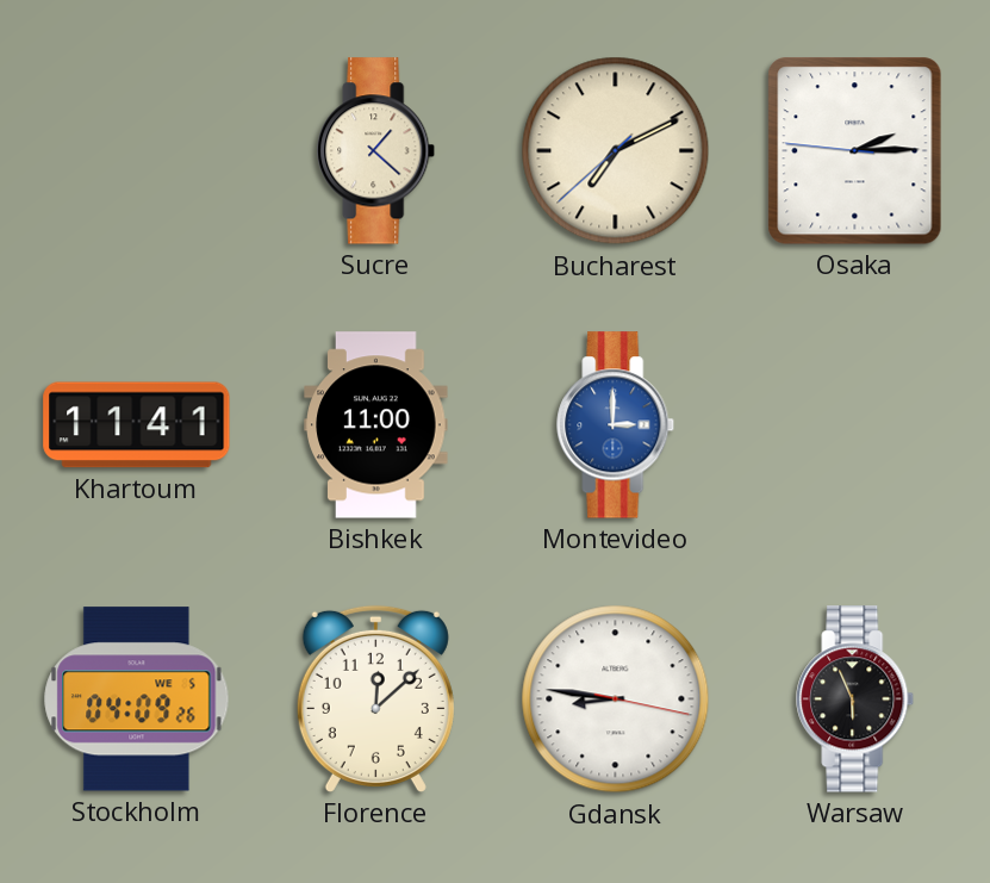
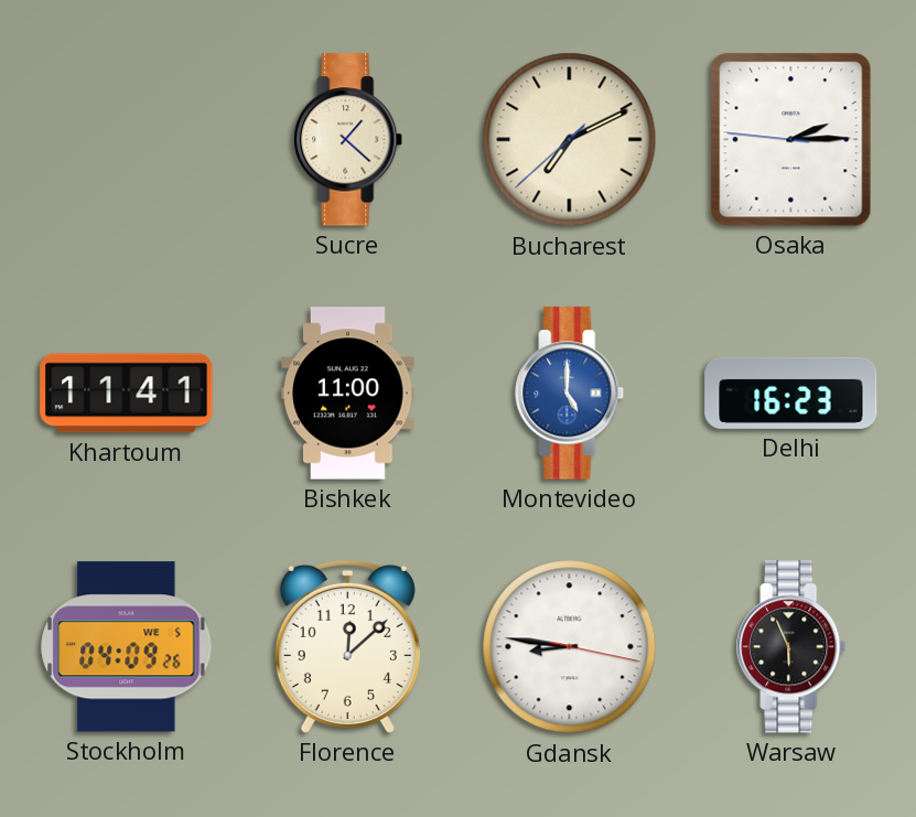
Montevideo: 3:00 -> 5:00 (570, 394)
Delhi: none -> 16:23 (791, 393)
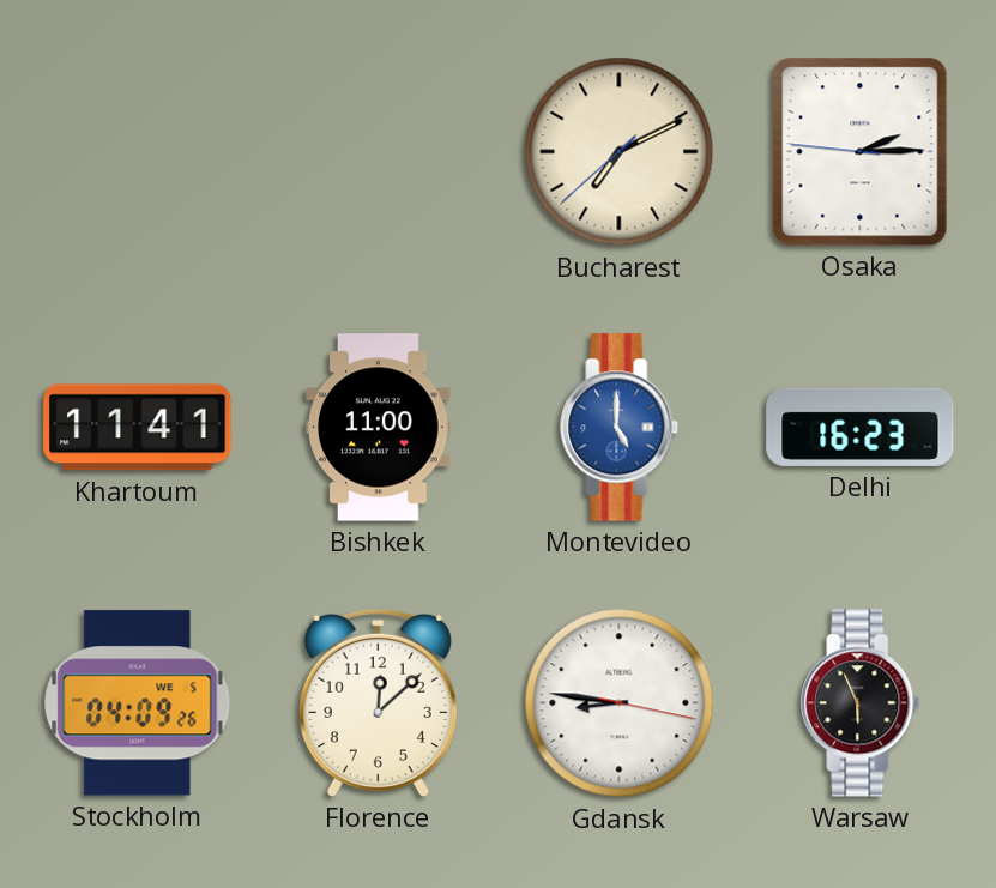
Sucre: 1:22 -> none (348, 140)
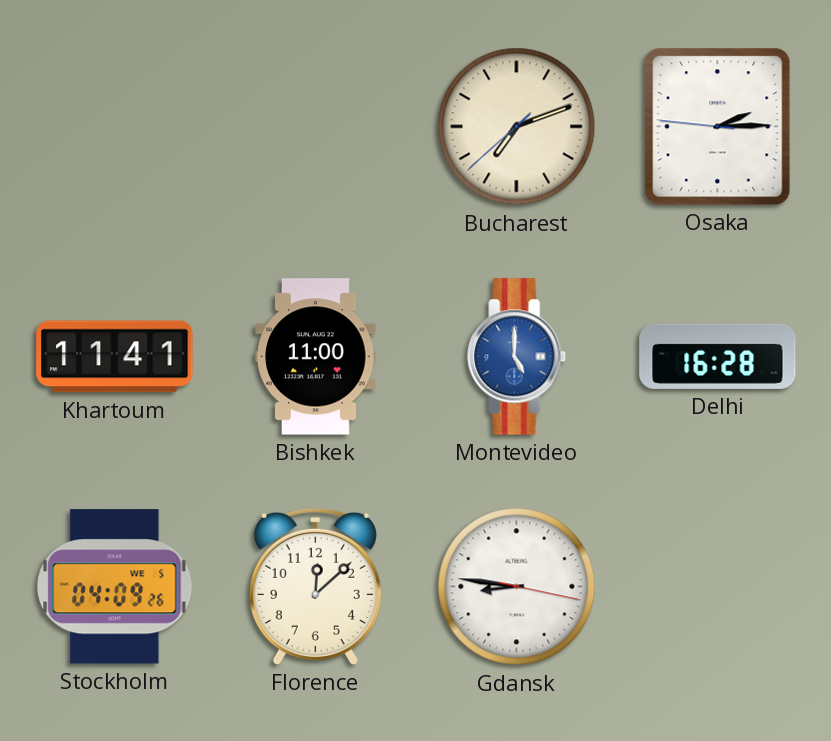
Bucharest: 7:10 -> 7:11 (517, 127)
Delhi: 16:23 -> 16:28 (718, 356)
Warsaw: 5:56 -> none (861, 703)
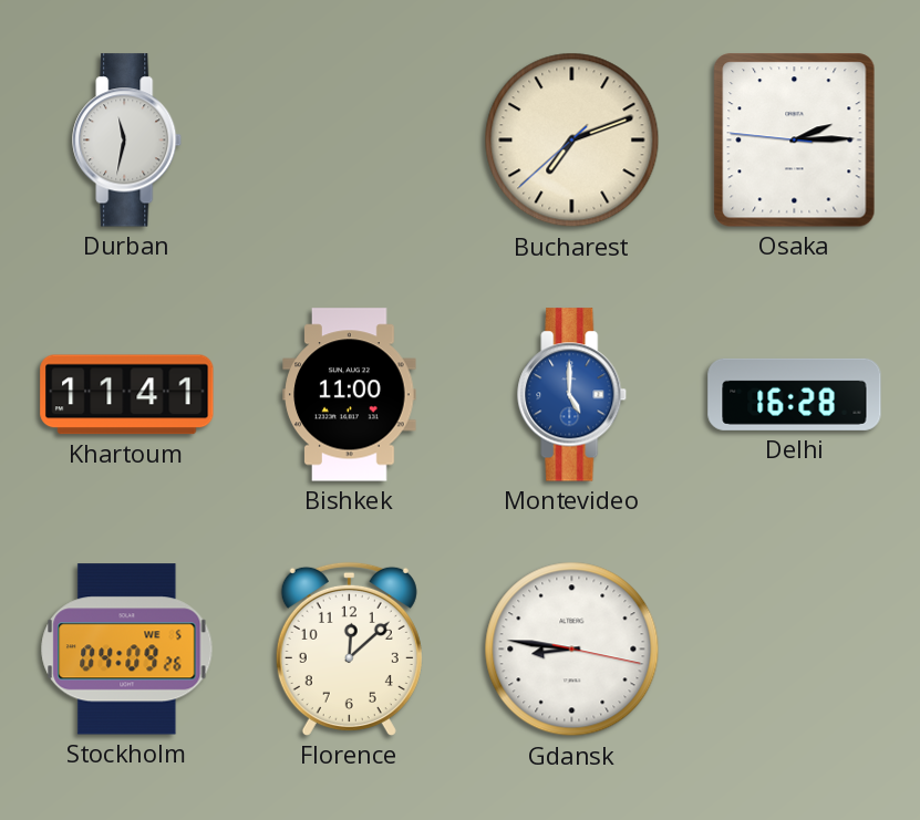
Durban: none -> 11:32 (127, 141)
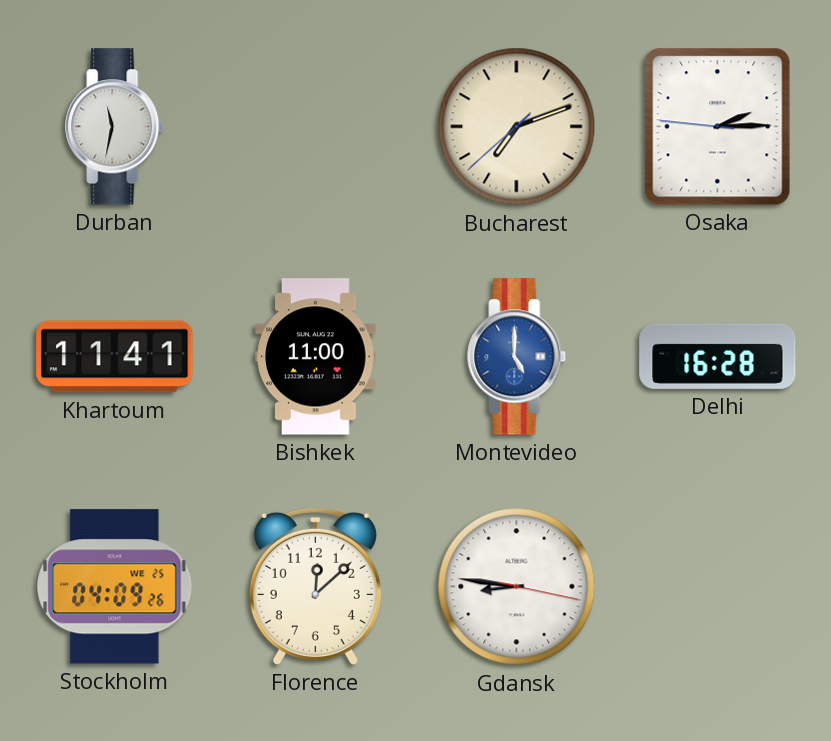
Stockholm date: WE 5 -> WE 25 (115, 587)
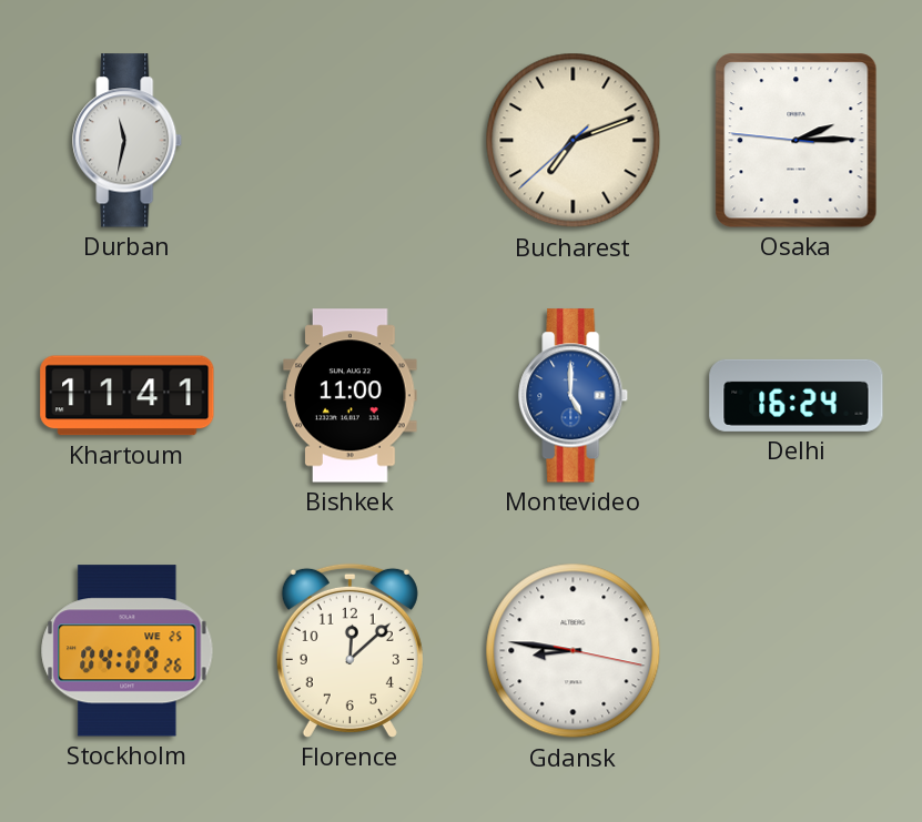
Delhi: 16:28 -> 16:24 (797, 395)
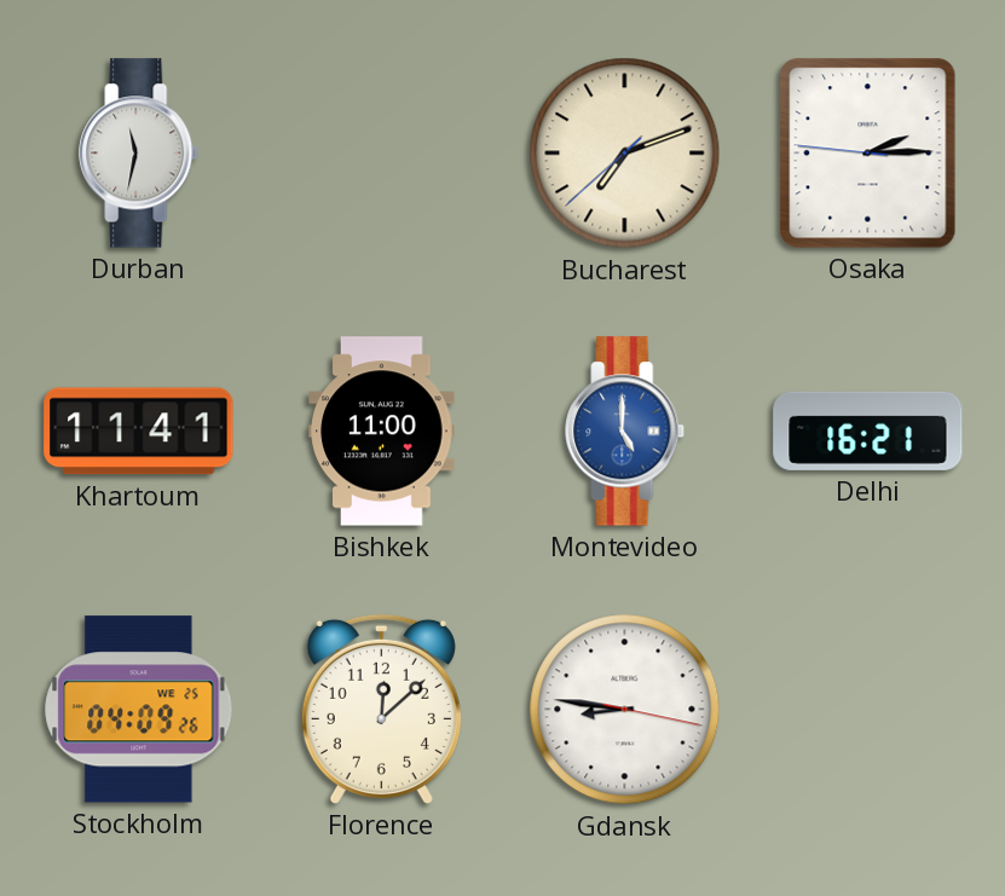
Delhi: 16:24 -> 16:21 (868, 430)
